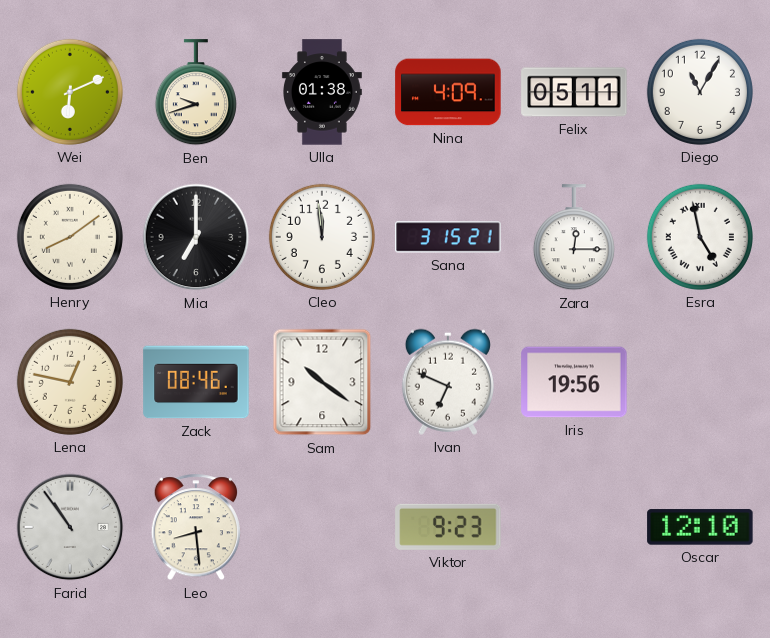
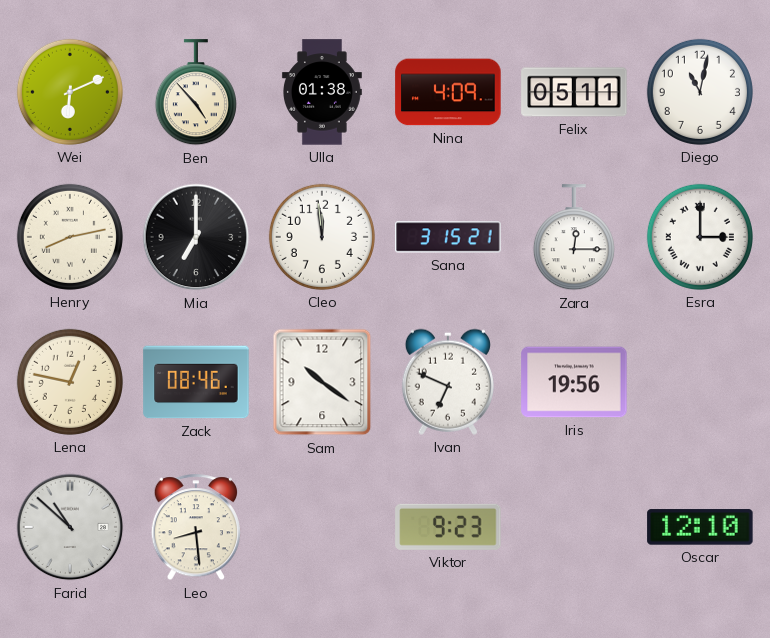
Ben: 9:42 -> 4:53 (196, 93)
Diego: 11:05 -> 11:02 (700, 92)
Henry: 8:09 -> 8:13 (70, 237)
Esra: 4:58 -> 3:00 (700, 237)
Farid: 10:54 -> 10:52 (70, 527)
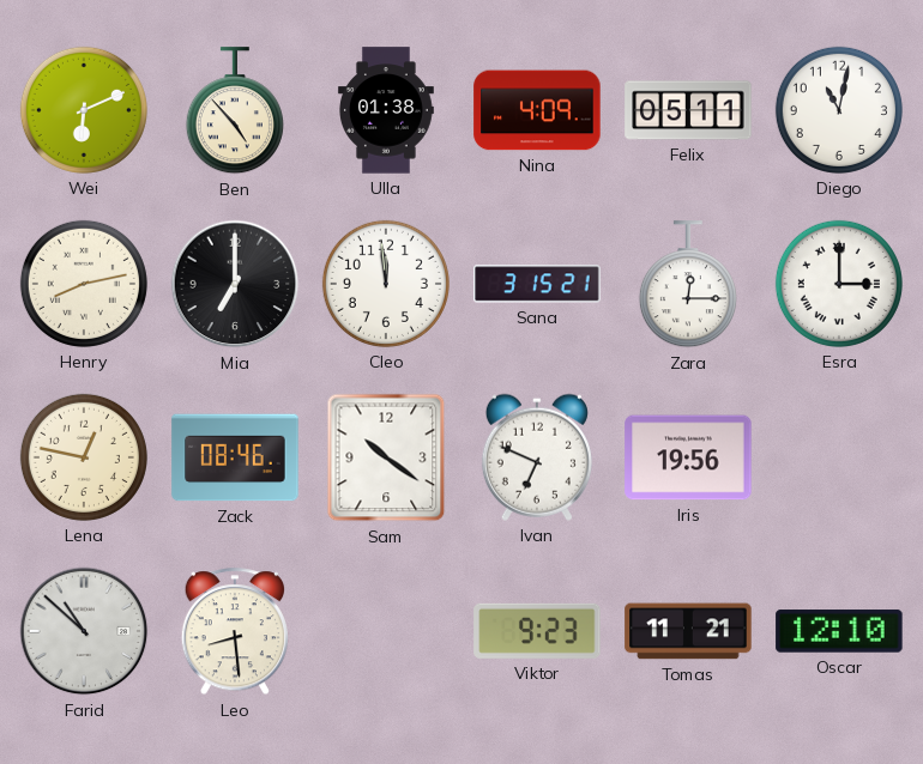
Tomas: none -> 11:21 (688, 631)
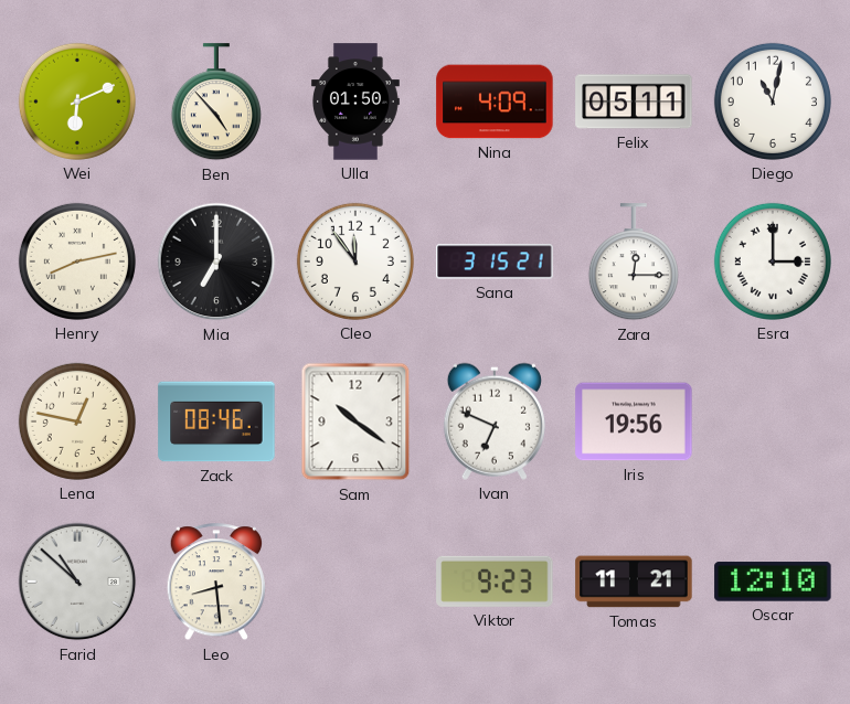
Ulla: 01:38 -> 01:50 (355, 102)
Cleo: 11:59 -> 11:54 (355, 262)
